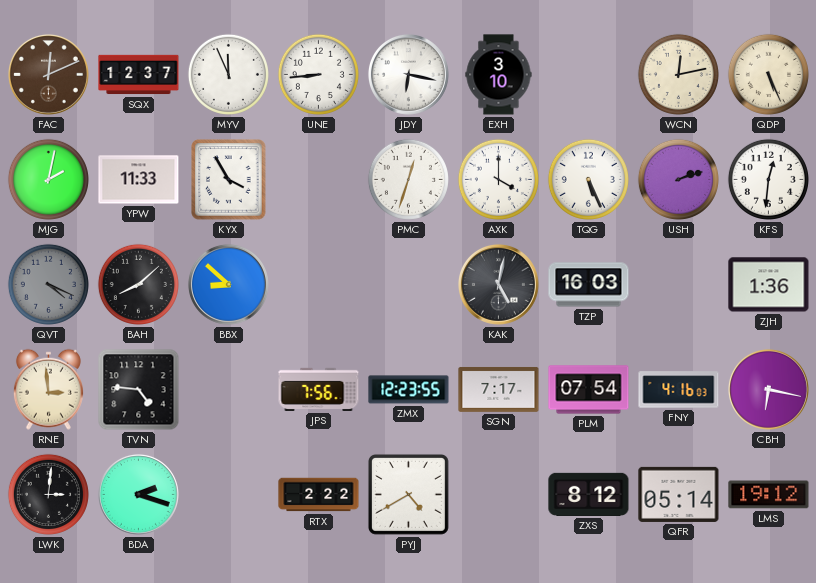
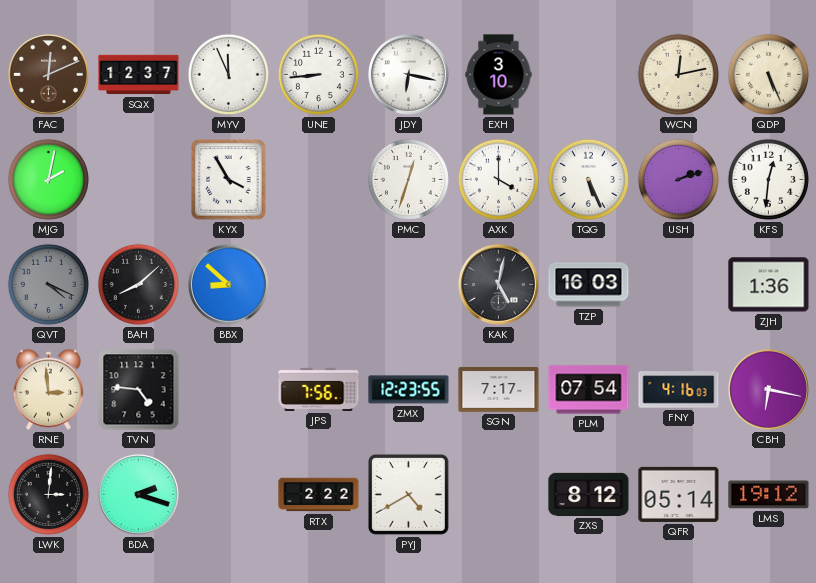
YPW: 11:33 -> none (139, 180)
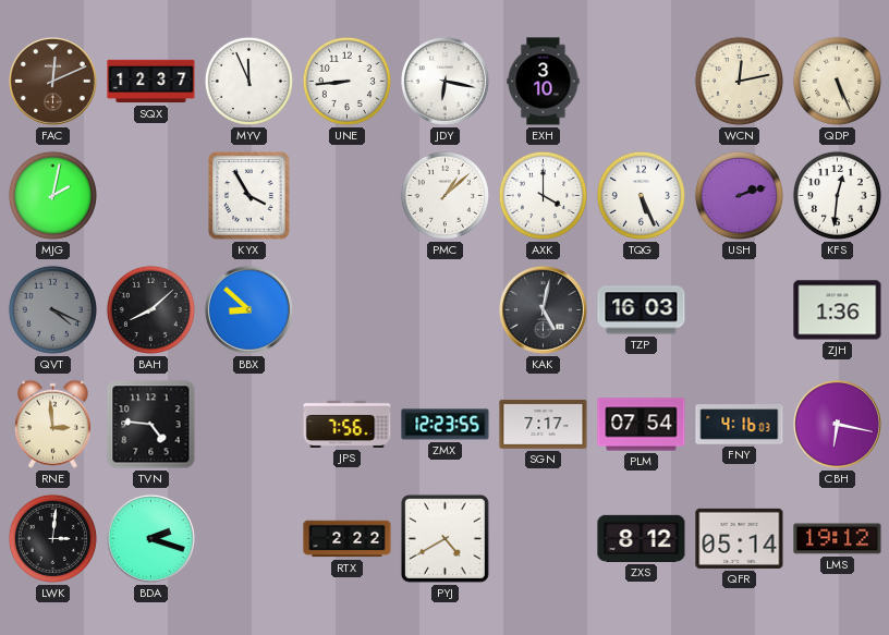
PMC: 12:33 -> 1:08 (444, 195)
